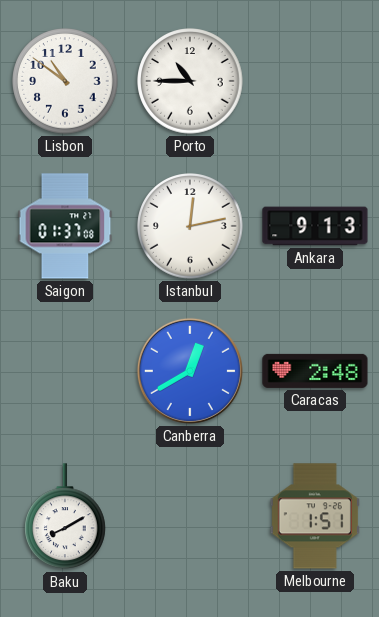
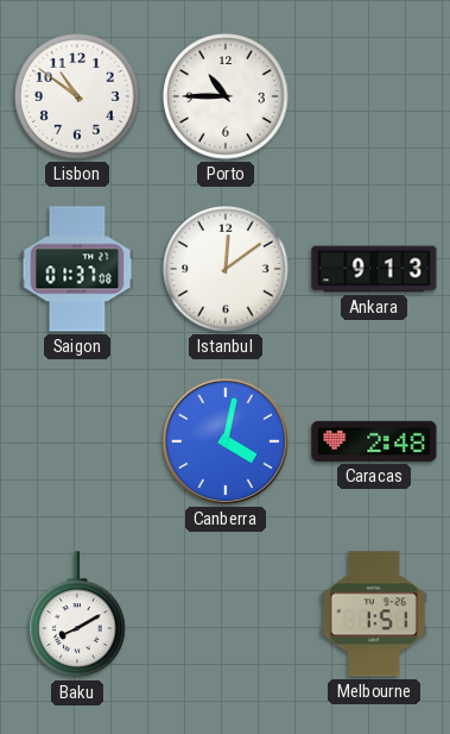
Istanbul: 12:13 -> 12:09 (226, 269)
Canberra: 12:40 -> 4:02 (226, 441)
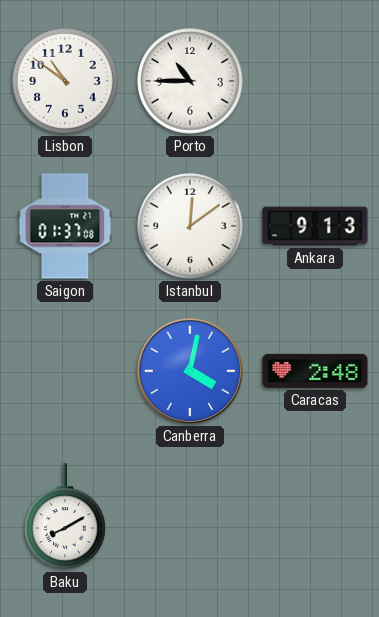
Melbourne: 1:51 -> none (374, 614)
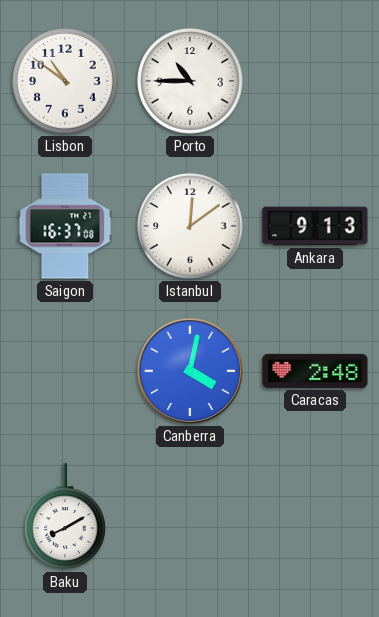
Saigon: 01:37 -> 16:37 (65, 226)
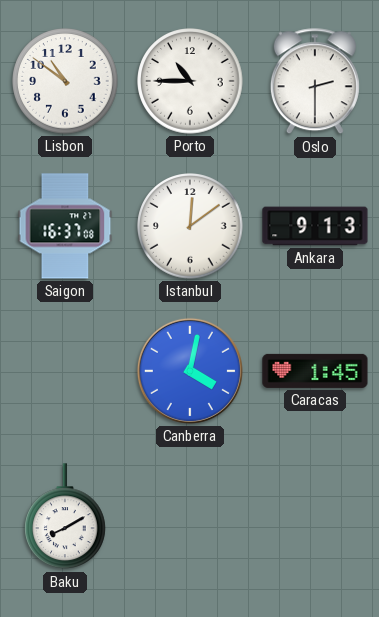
Oslo: none -> 2:30 (315, 82)
Caracas: 2:48 -> 1:45 (315, 371)
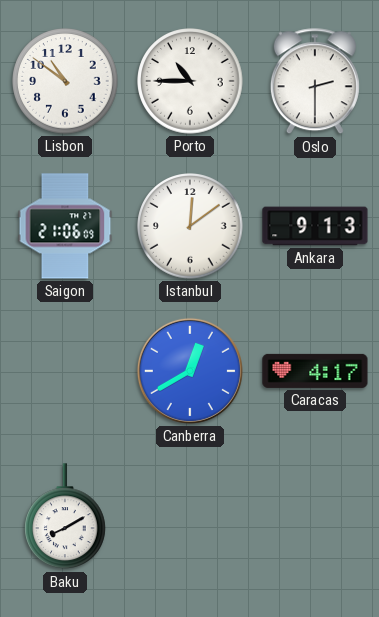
Saigon: 16:37 -> 21:06 (65, 226)
Canberra: 4:02 -> 12:40 (190, 371)
Caracas: 1:45 -> 4:17 (315, 371)
